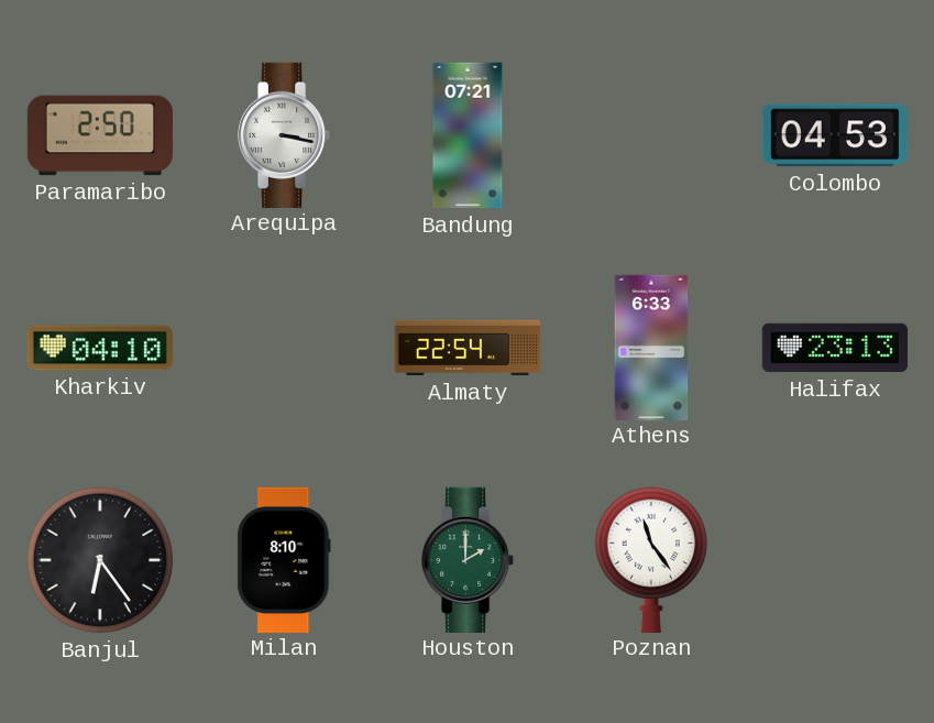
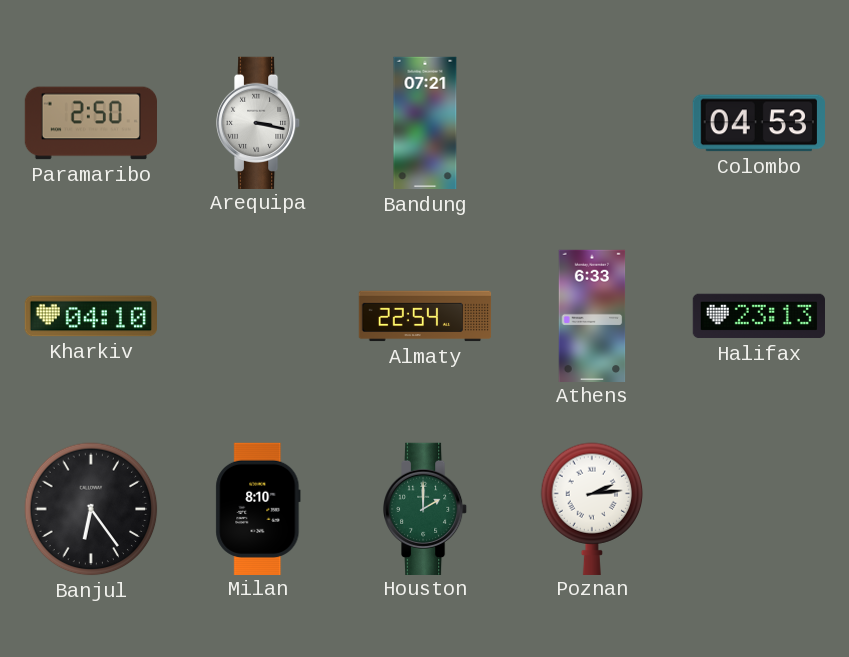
Poznan: 11:24 -> 2:14 (592, 508)
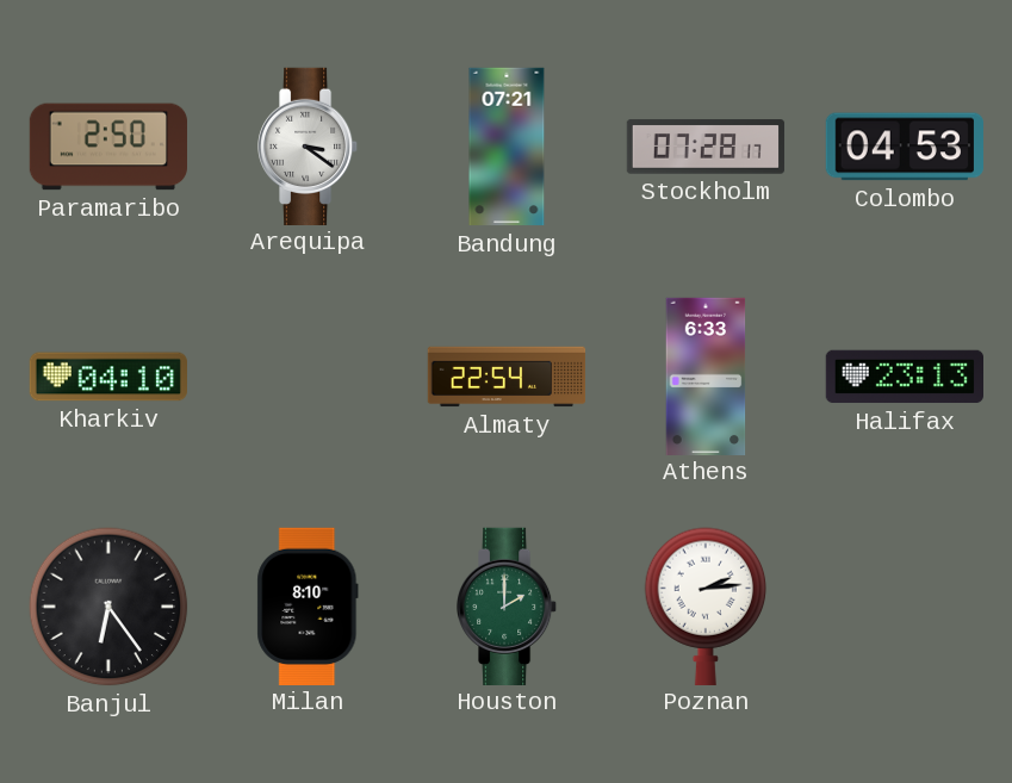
Arequipa: 3:17 -> 3:21 (309, 145)
Stockholm: none -> 07:28 (706, 147)
